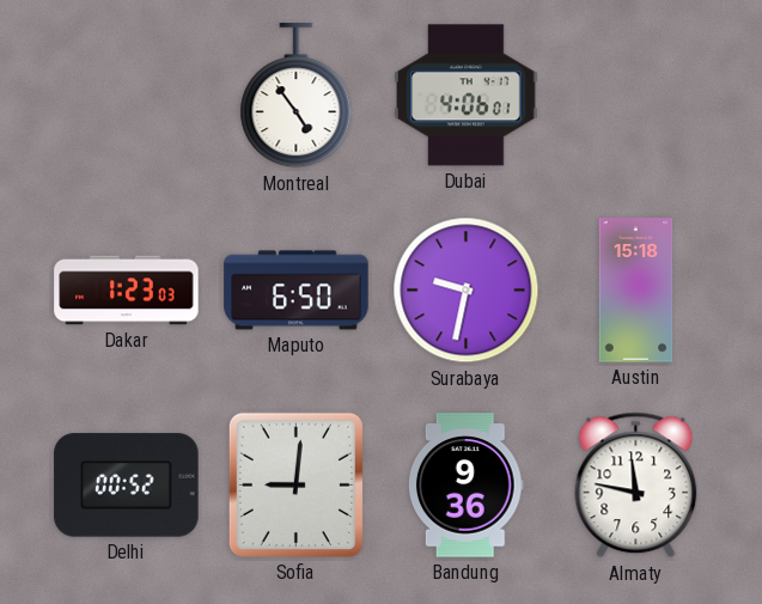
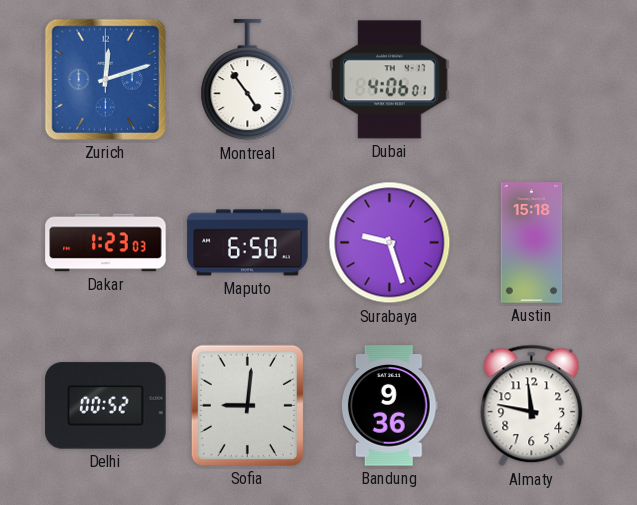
Zurich: none -> 12:12 (105, 79)
Surabaya: 9:32 -> 9:27 (390, 243)
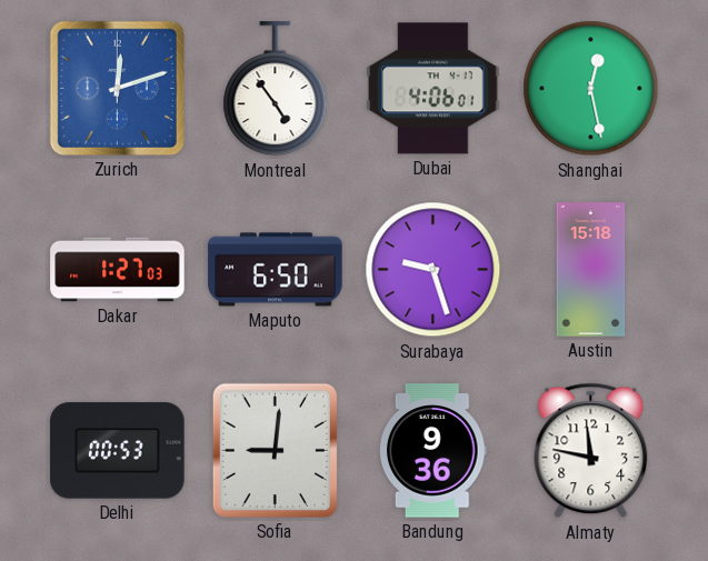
Shanghai: none -> 12:28 (591, 89)
Dakar: 1:23 -> 1:27 (118, 270)
Delhi: 00:52 -> 00:53 (118, 451)
